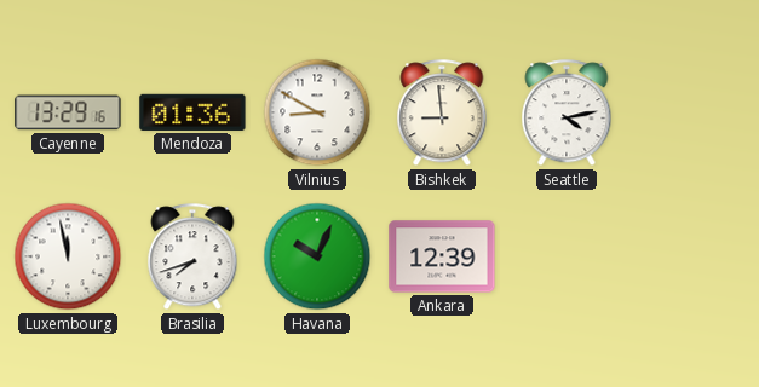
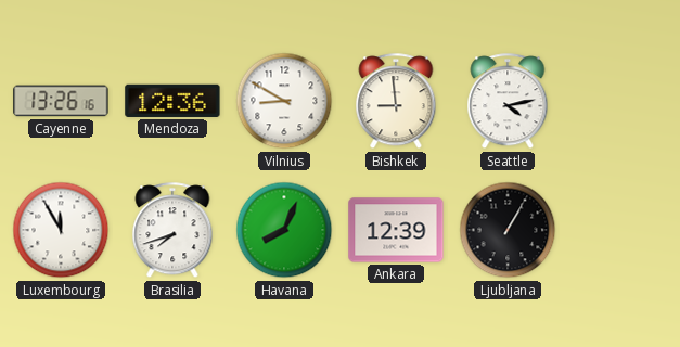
Cayenne: 13:29 -> 13:26 (61, 101)
Mendoza: 01:36 -> 12:36 (172, 101)
Luxembourg: 11:58 -> 11:55 (61, 230)
Havana: 10:04 -> 8:04 (284, 230)
Ljubljana: none -> 1:05 (508, 230)
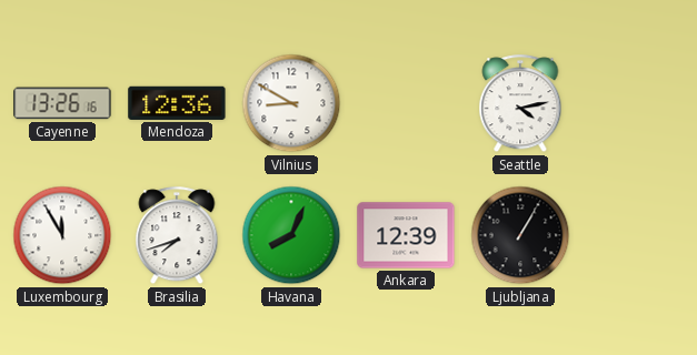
Bishkek: 8:59 -> none (396, 102)
